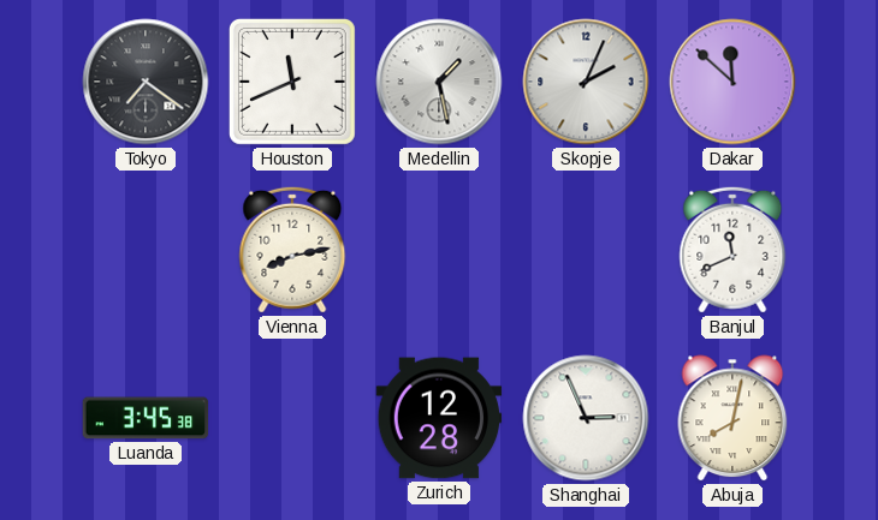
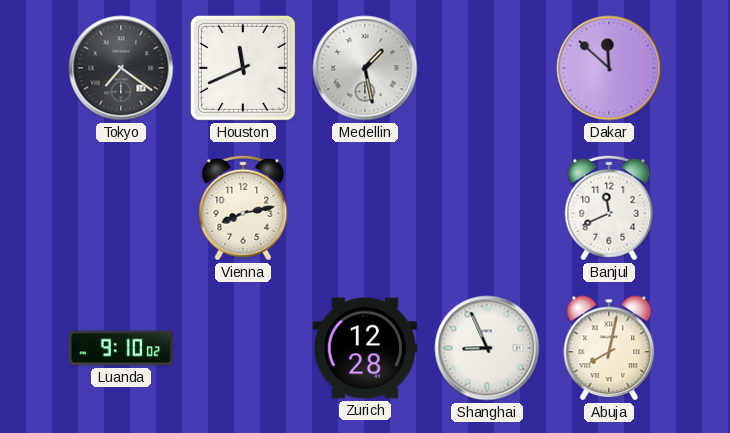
Skopje: 2:04 -> none (586, 82)
Luanda: 3:45 -> 9:10 (121, 348)
Shanghai: 2:56 -> 8:56 (487, 348)
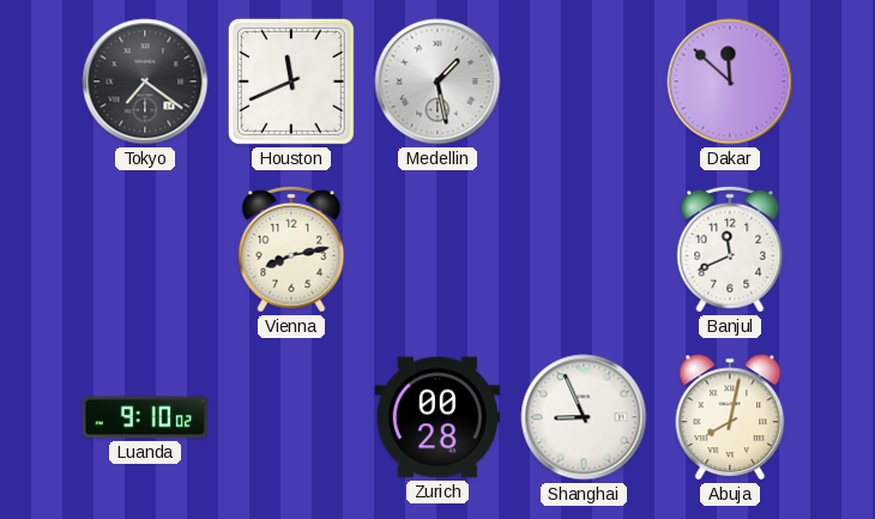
Zurich: 12:28 -> 00:28 (437, 417)
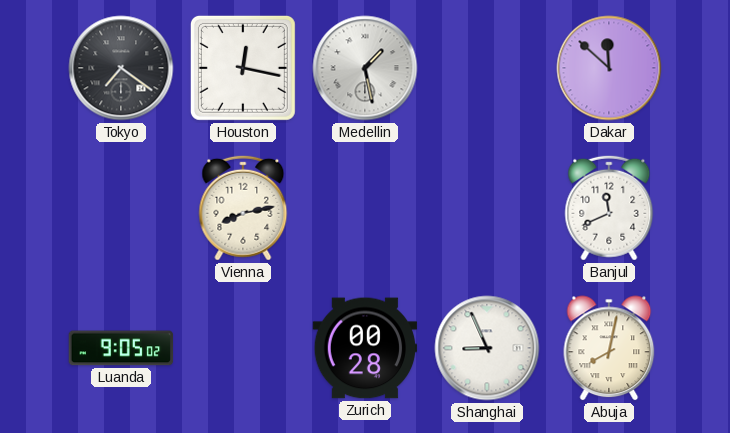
Houston: 11:41 -> 12:17 (243, 68)
Luanda: 9:10 -> 9:05 (121, 348)
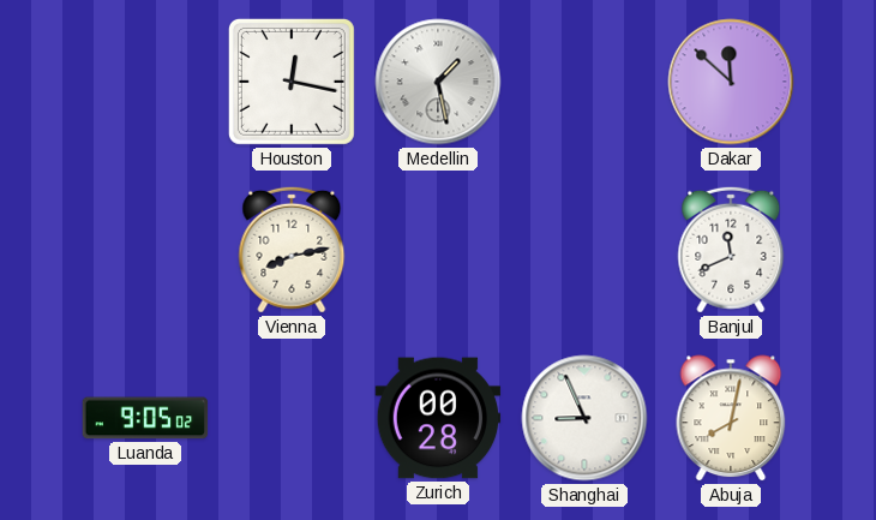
Tokyo: 7:21 -> none (121, 68)
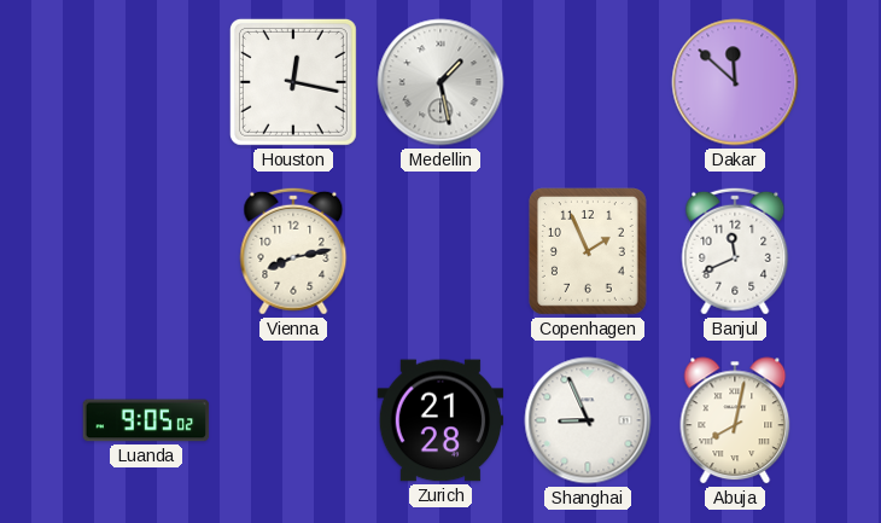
Copenhagen: none -> 1:56 (588, 251)
Zurich: 00:28 -> 21:28 (440, 420)
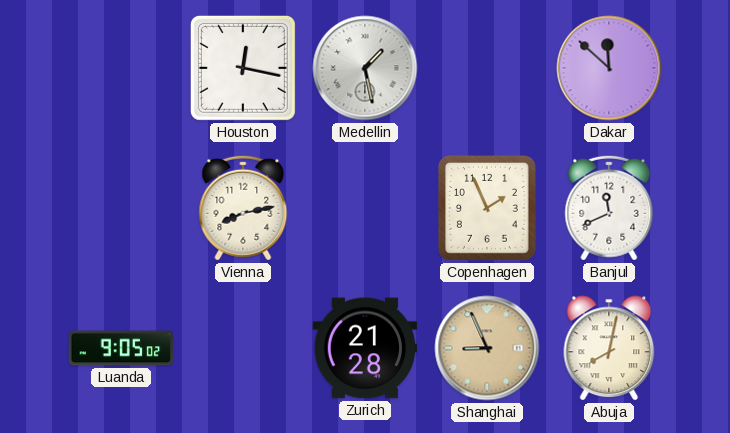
Shanghai dial: white -> champagne (487, 348)
